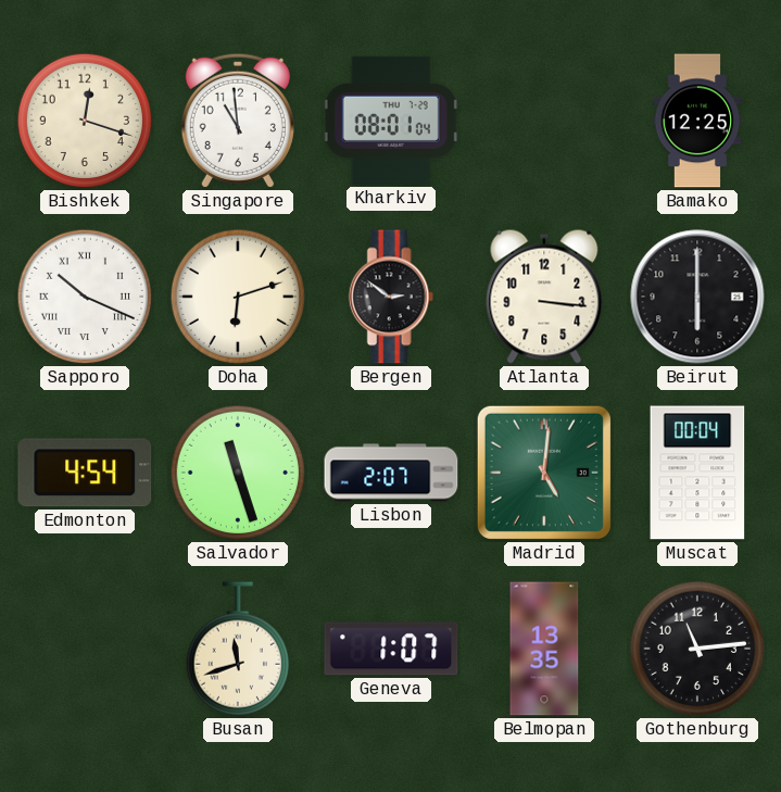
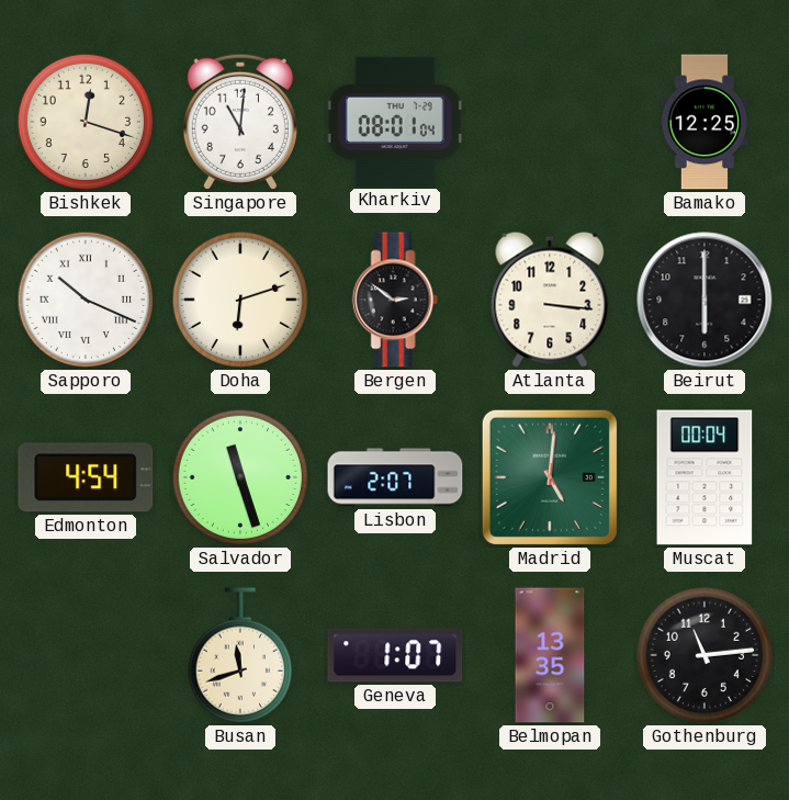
Singapore: 10:59 -> 11:01 (240, 122)
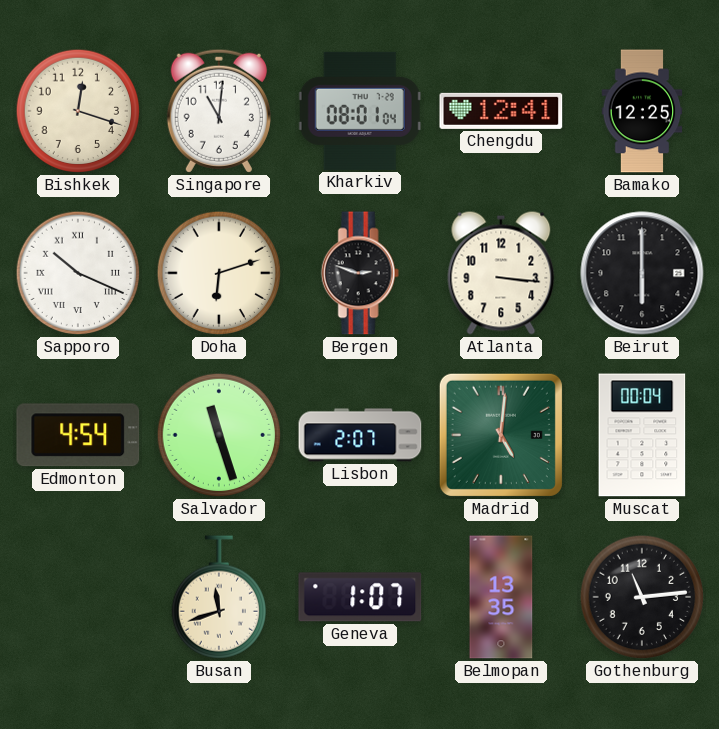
Chengdu: none -> 12:41 (501, 111)
Bergen: 2:51 -> 2:48 (360, 273)
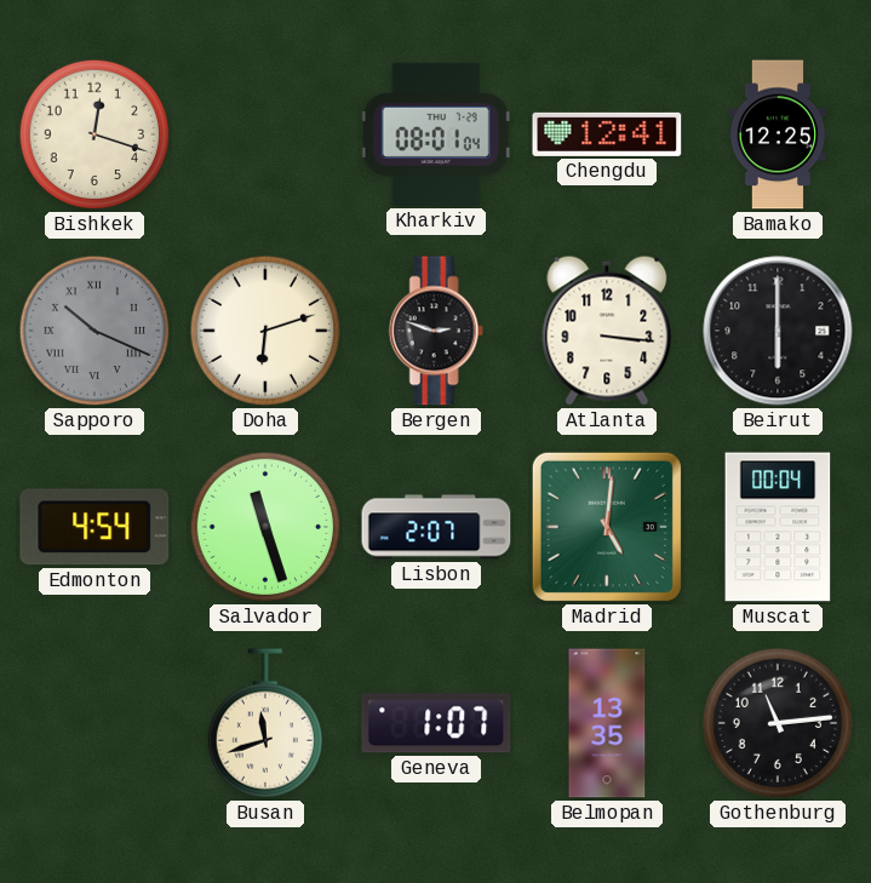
Singapore: 11:01 -> none (219, 111)
Sapporo dial: white -> grey (94, 331)
